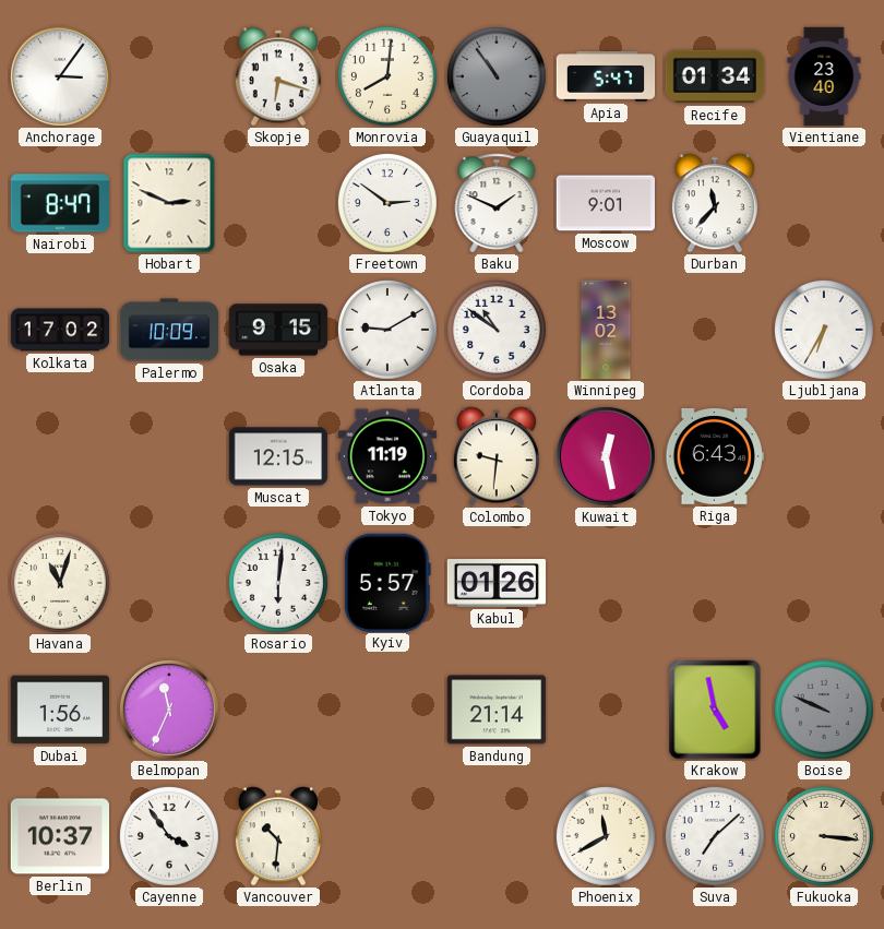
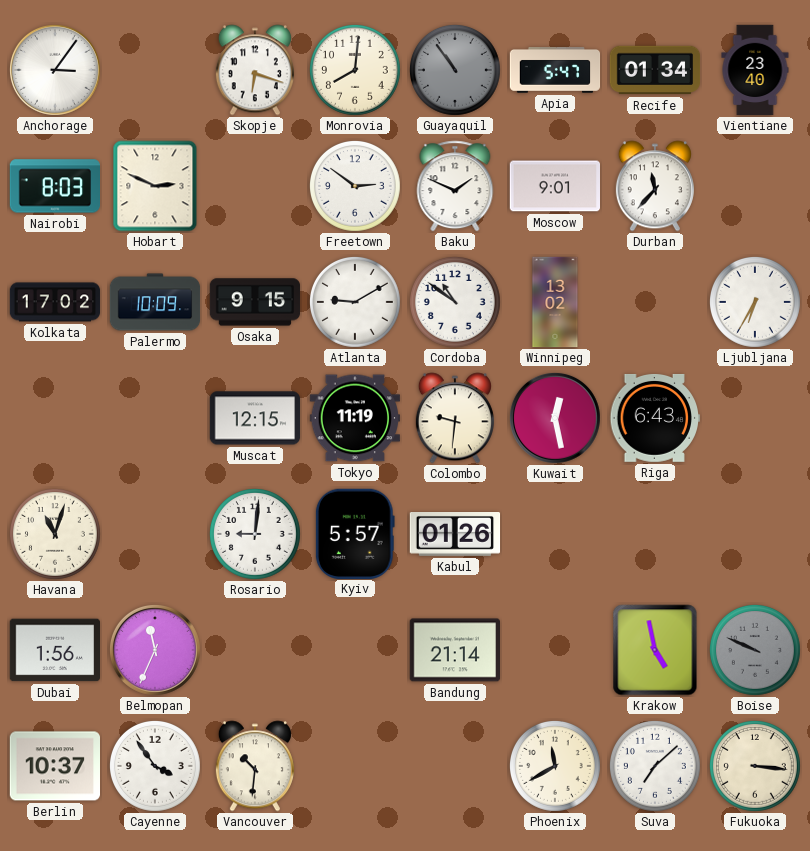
Nairobi: 8:47 -> 8:03 (55, 186)
Rosario: 6:01 -> 9:01 (255, 534)
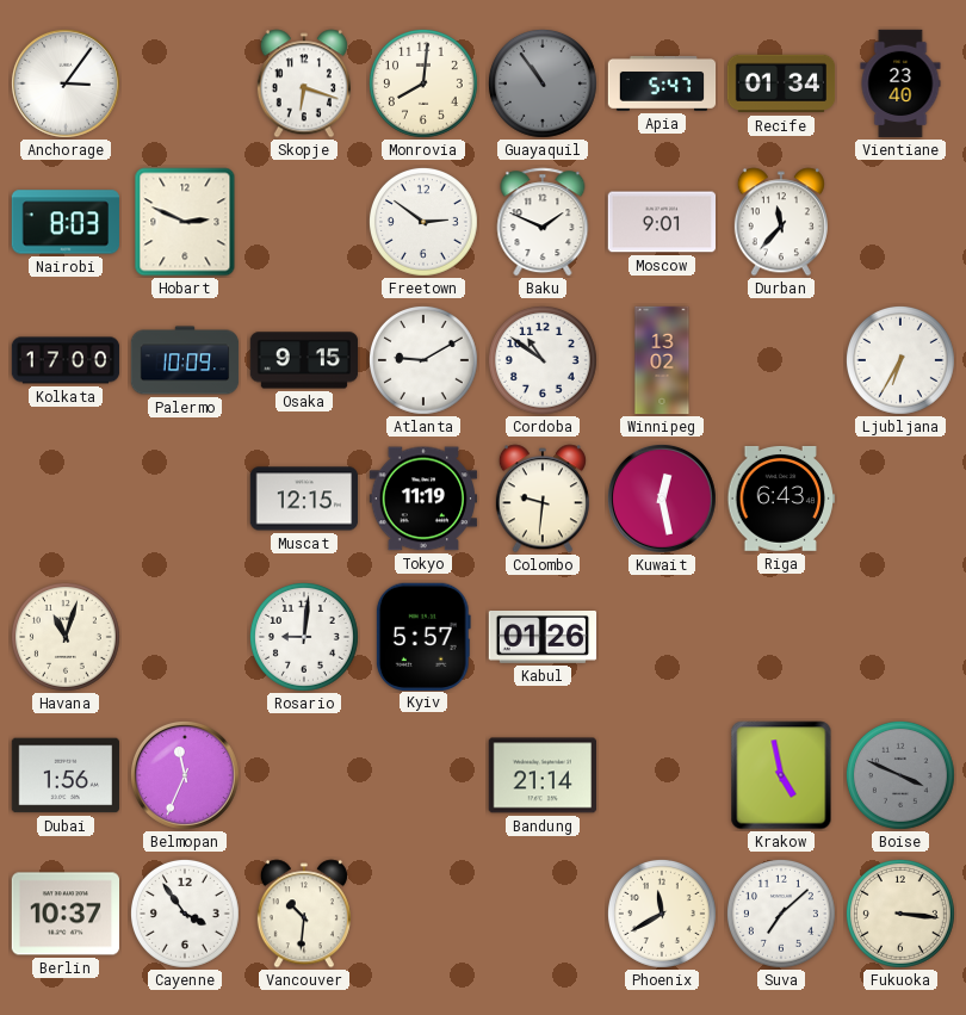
Kolkata: 17:02 -> 17:00 (66, 360)
Boise: 9:49 -> 3:49 (900, 775)
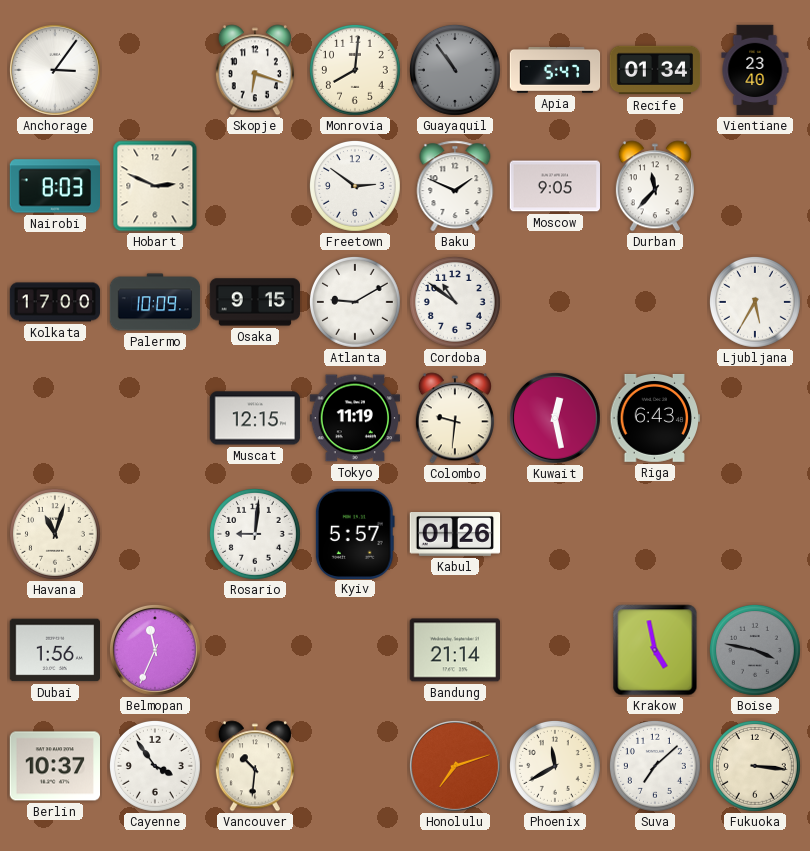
Moscow: 9:01 -> 9:05 (555, 186)
Winnipeg: 13:02 -> none (662, 360)
Ljubljana: 6:35 -> 5:35 (755, 302)
Boise: 3:49 -> 3:47 (755, 650)
Honolulu: none -> 7:12 (455, 766)
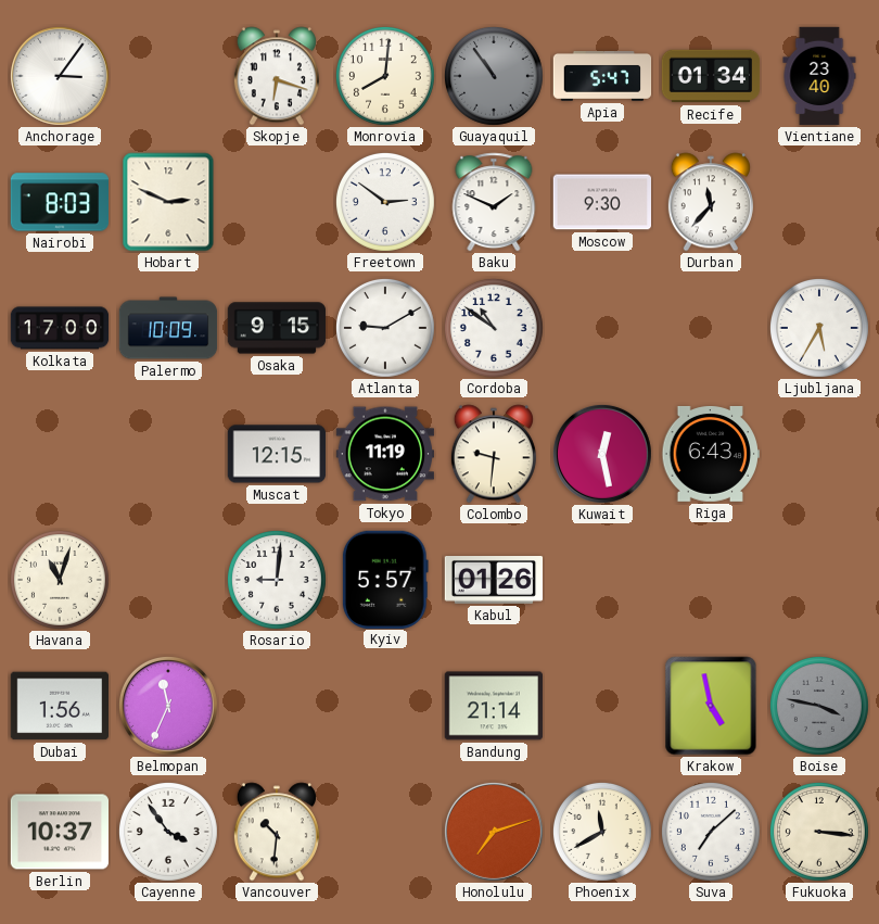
Moscow: 9:05 -> 9:30 (602, 202)
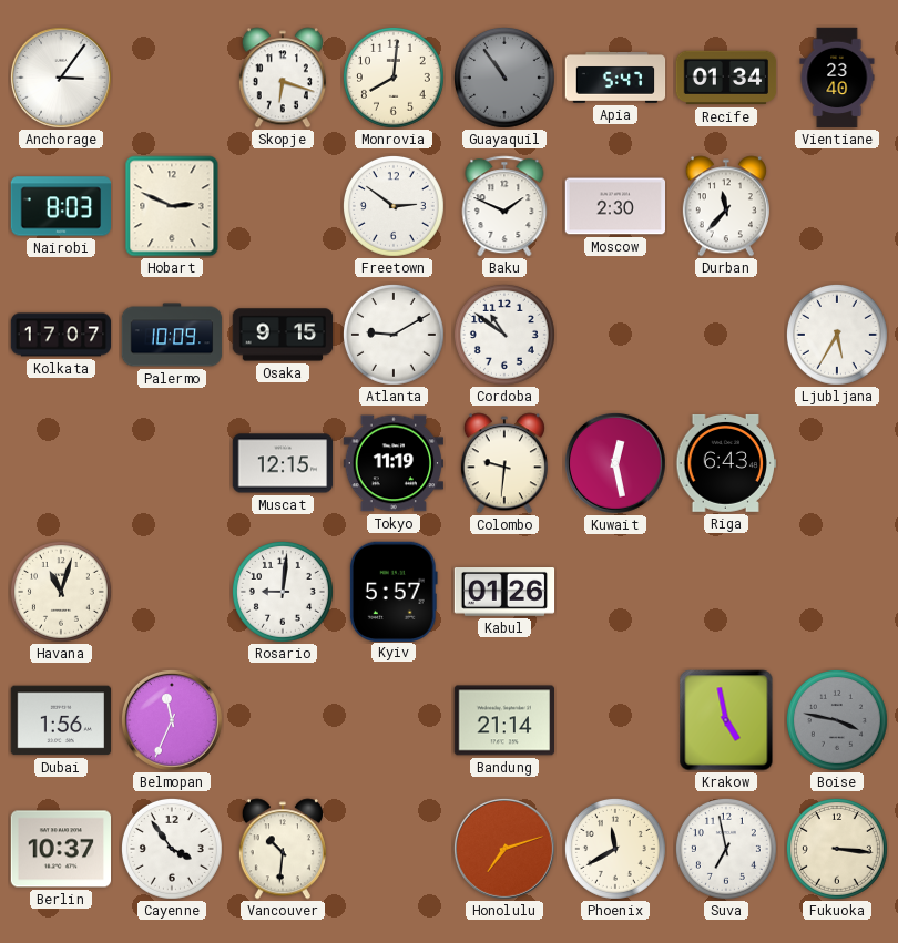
Moscow: 9:30 -> 2:30 (615, 206)
Kolkata: 17:00 -> 17:07 (61, 335)
Suva: 7:08 -> 6:58 (726, 849)
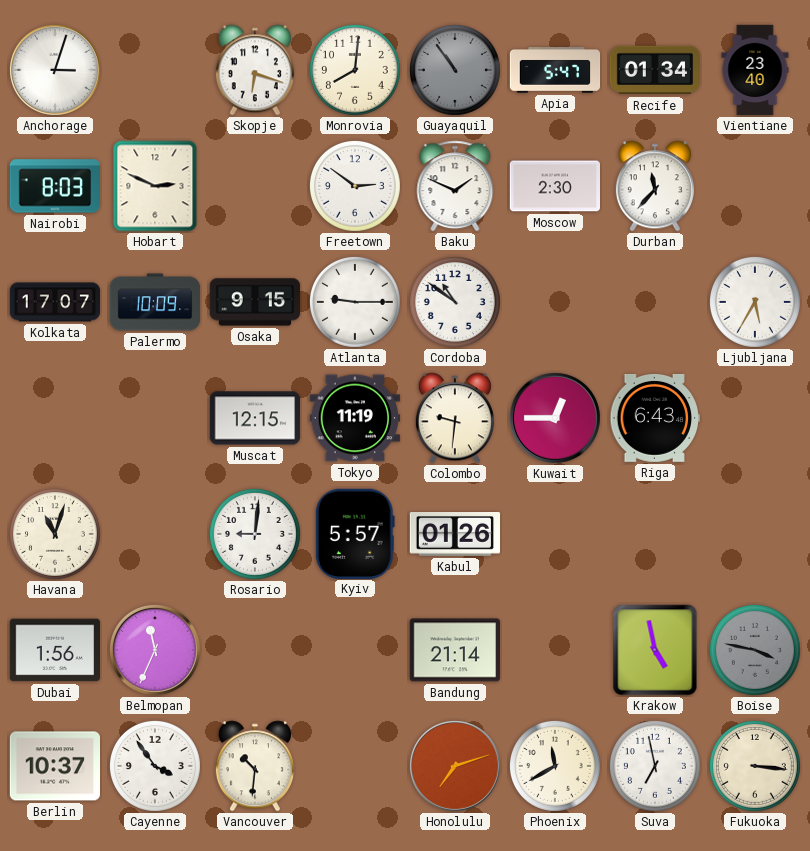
Anchorage: 3:06 -> 3:03 (55, 70)
Atlanta: 9:10 -> 9:15 (355, 302)
Kuwait: 12:28 -> 12:45 (555, 418)
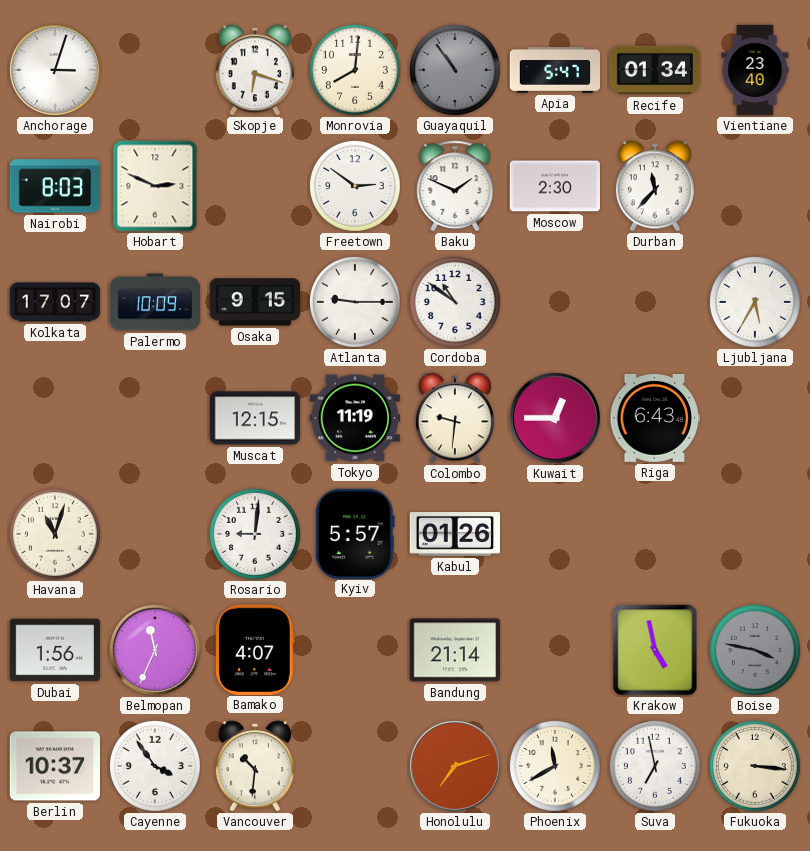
Bamako: none -> 4:07 (255, 649)
